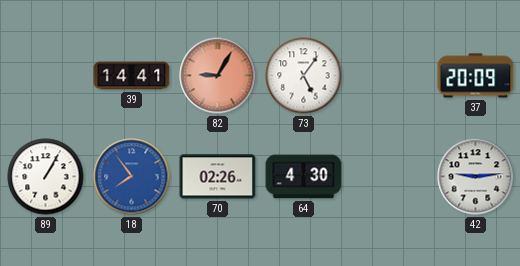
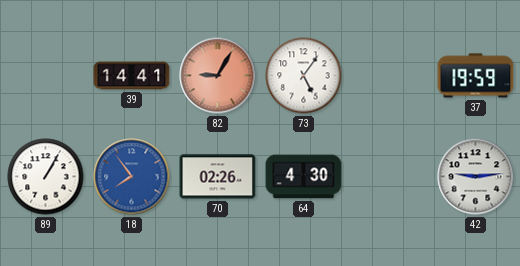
37: 20:09 -> 19:59 (476, 76)
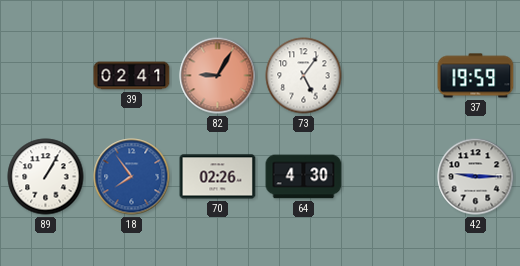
39: 14:41 -> 02:41 (132, 76)
42: 9:14 -> 9:15 (476, 177)
